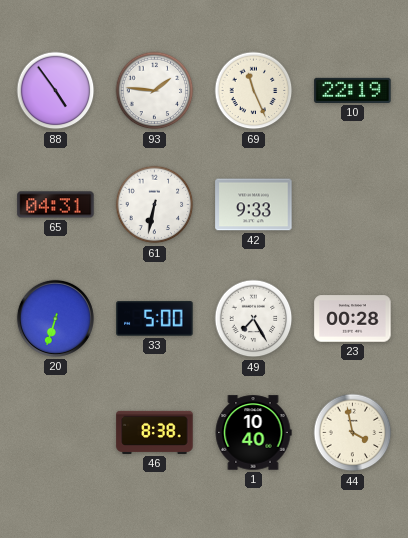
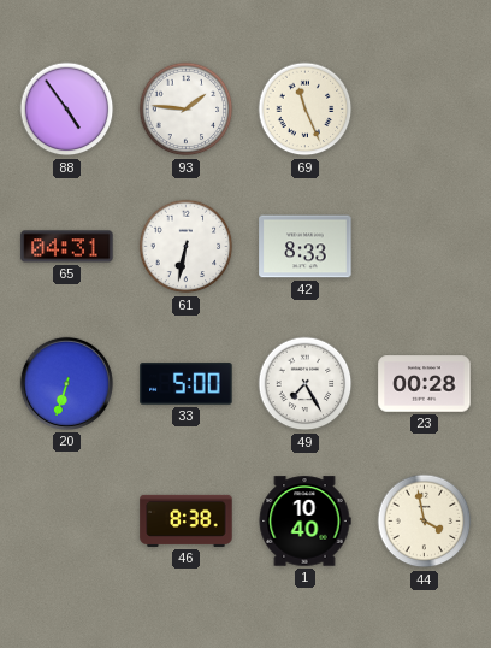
10: 22:19 -> none (353, 90)
42: 9:33 -> 8:33 (306, 247)
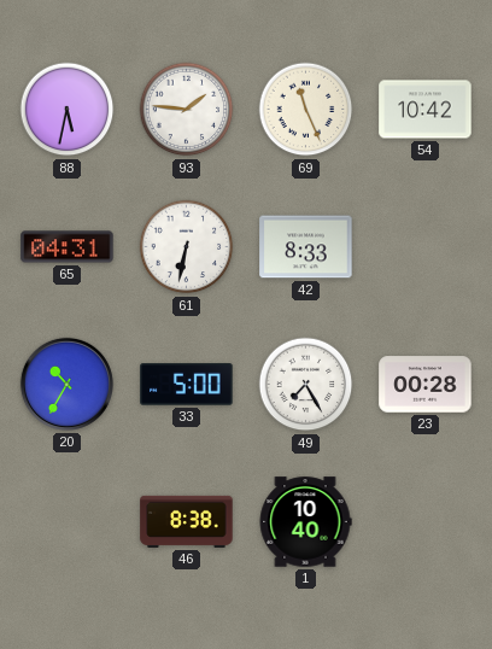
88: 4:54 -> 5:32 (68, 110)
54: none -> 10:42 (426, 110)
20: 6:33 -> 10:35 (66, 384)
44: 3:58 -> none (425, 522)
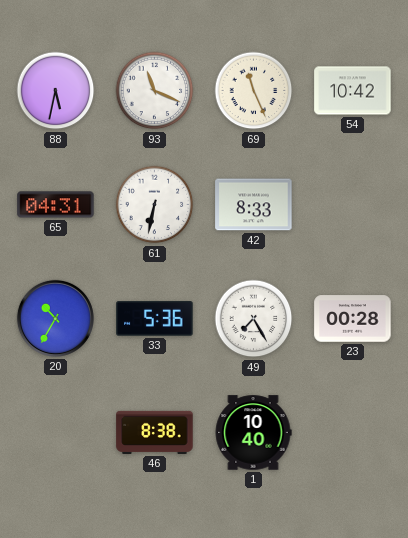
93: 1:46 -> 11:19 (155, 91)
33: 5:00 -> 5:36 (155, 319)
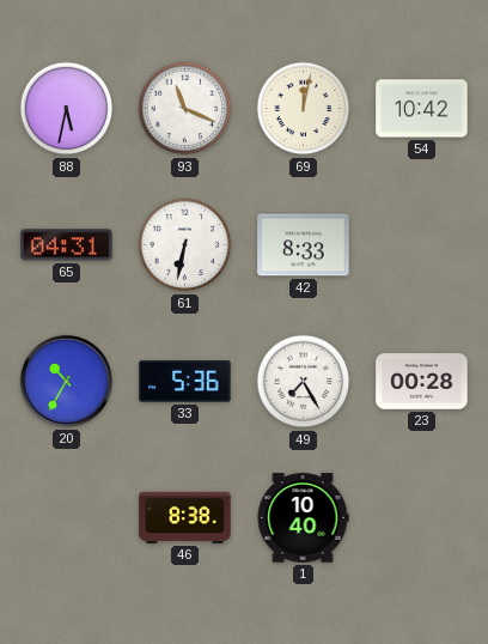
69: 11:26 -> 12:02 (304, 109)
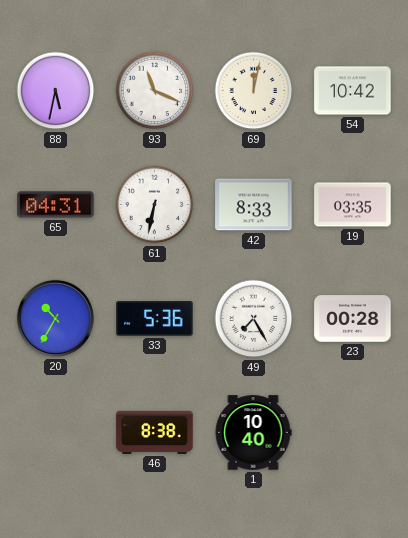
19: none -> 03:35 (353, 205)
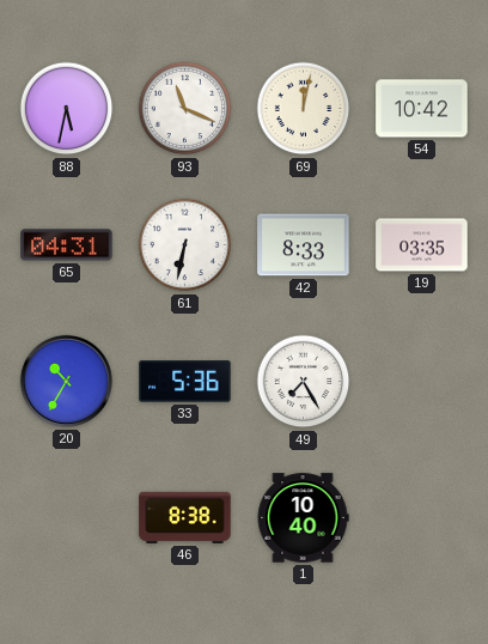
23: 00:28 -> none (353, 319)
